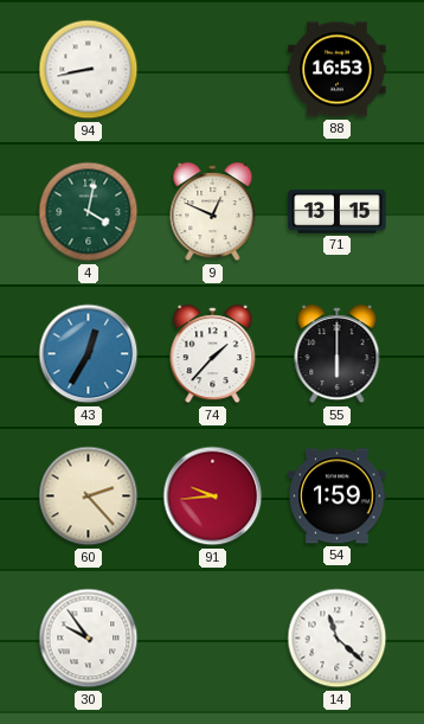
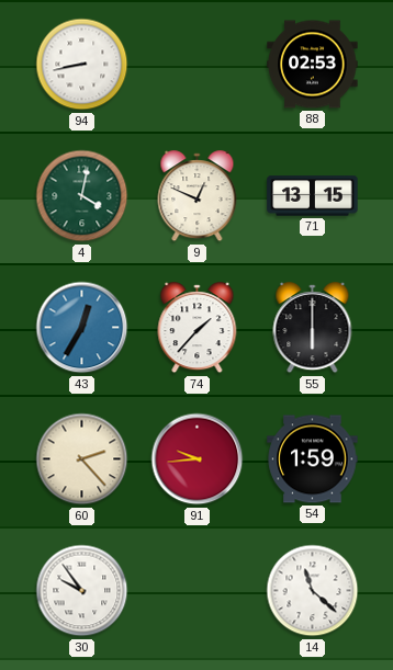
88: 16:53 -> 02:53 (313, 65)
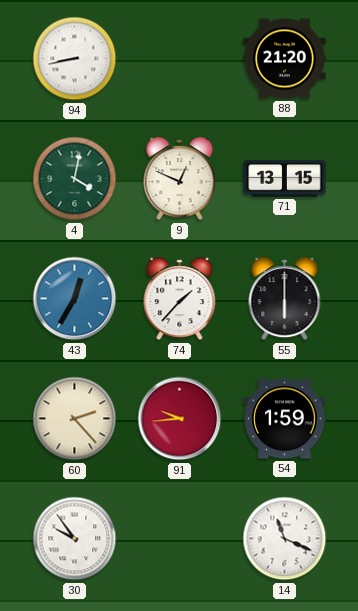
88: 02:53 -> 21:20 (285, 59)
14: 11:22 -> 11:19 (285, 539)
